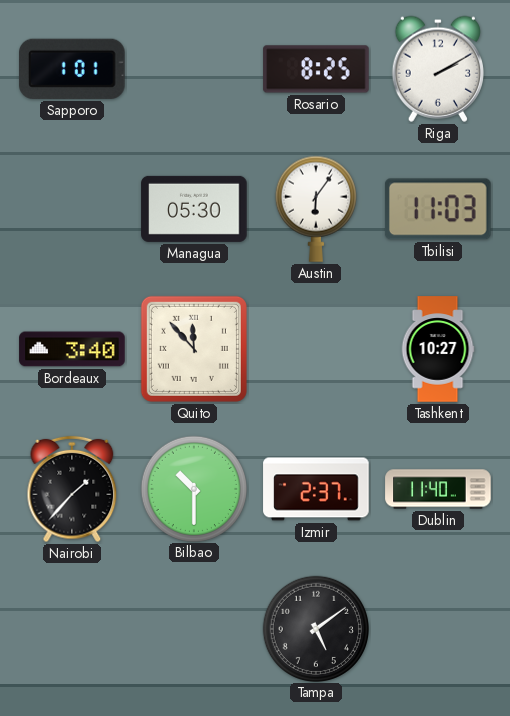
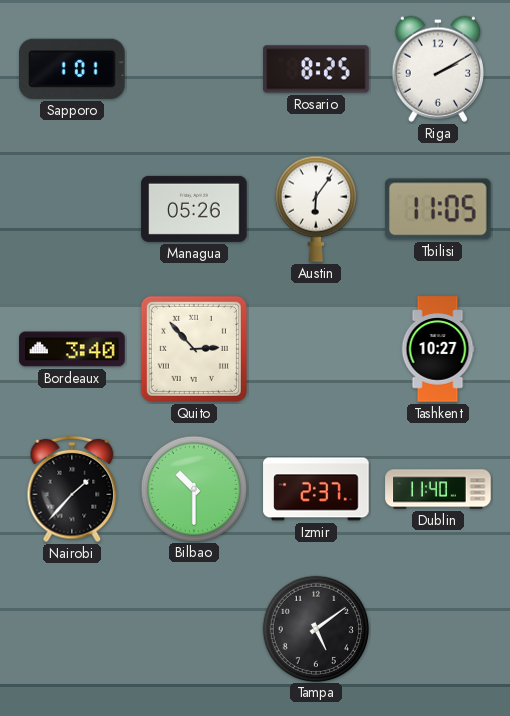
Managua: 05:30 -> 05:26 (194, 209)
Tbilisi: 11:03 -> 11:05 (438, 209)
Quito: 11:53 -> 2:53 (194, 349)
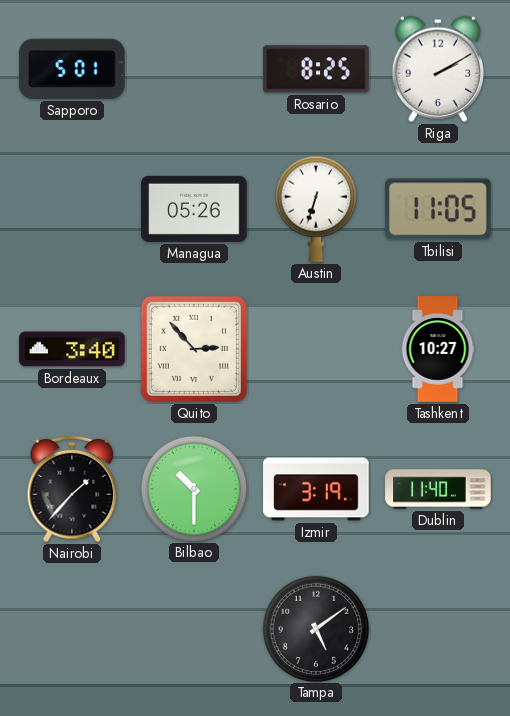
Sapporo: 1:01 -> 5:01 (73, 69)
Austin: 6:06 -> 6:33 (316, 209)
Izmir: 2:37 -> 3:19 (316, 489)
